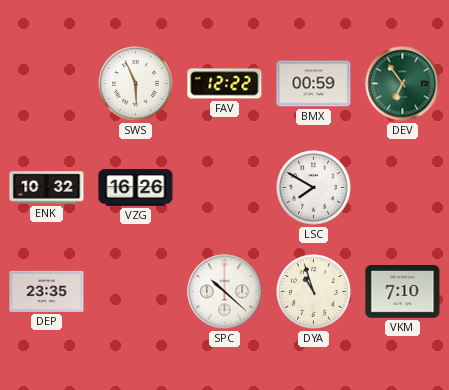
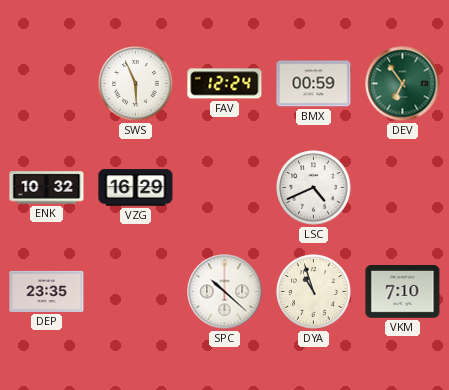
FAV: 12:22 -> 12:24 (225, 84)
VZG: 16:26 -> 16:29 (136, 188)
LSC: 7:50 -> 4:41 (314, 188)
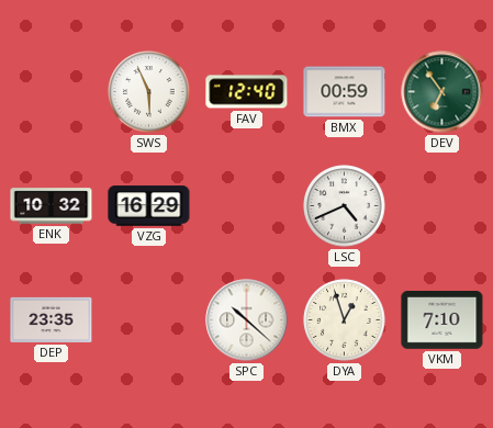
FAV: 12:24 -> 12:40 (247, 92)
DYA: 10:57 -> 12:57 (345, 320)
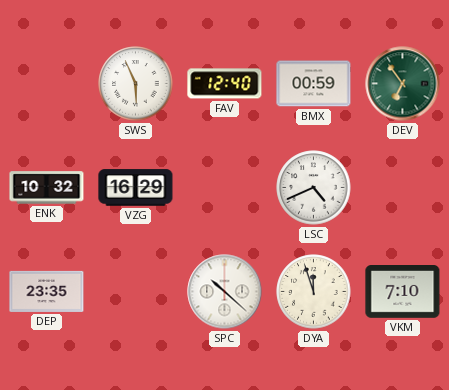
DYA: 12:57 -> 11:57 (314, 292)
